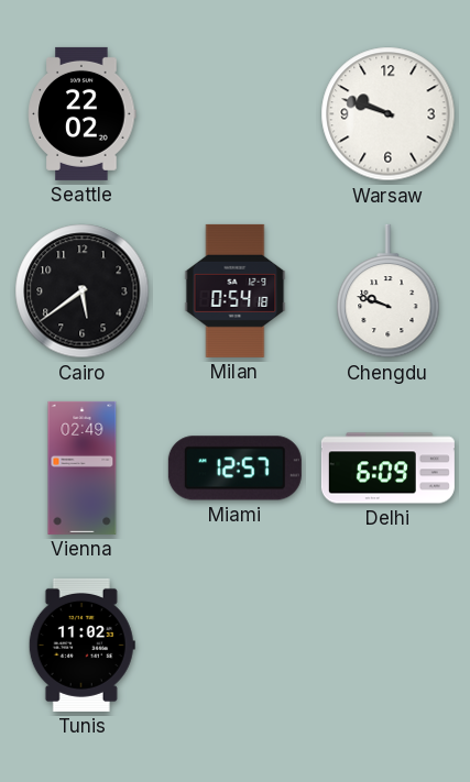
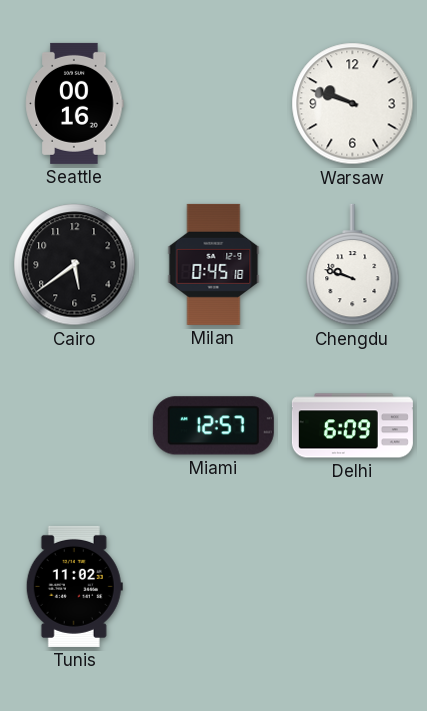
Seattle: 22:02 -> 00:16 (75, 103)
Milan: 0:54 -> 0:45 (214, 264)
Vienna: 02:49 -> none (83, 467)
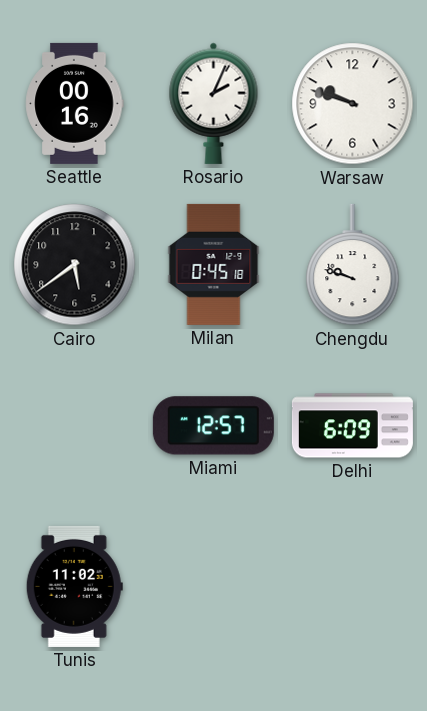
Rosario: none -> 2:04 (214, 103)
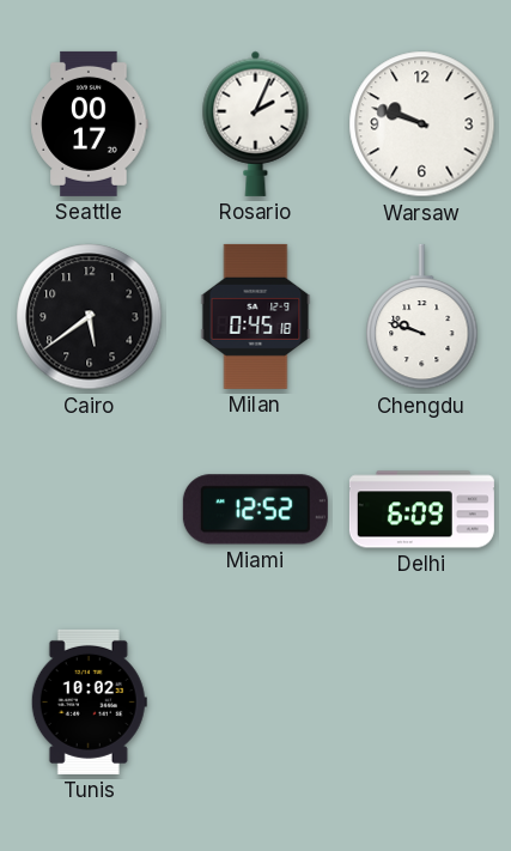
Seattle: 00:16 -> 00:17 (90, 123)
Miami: 12:57 -> 12:52 (255, 510)
Tunis: 11:02 -> 10:02 (89, 701)
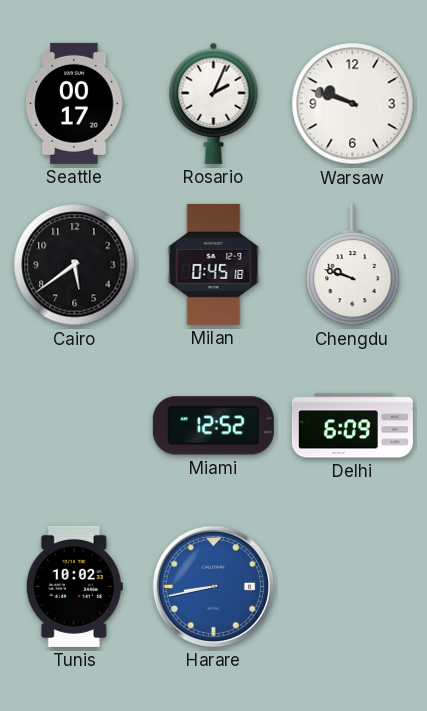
Harare: none -> 8:43 (213, 586)
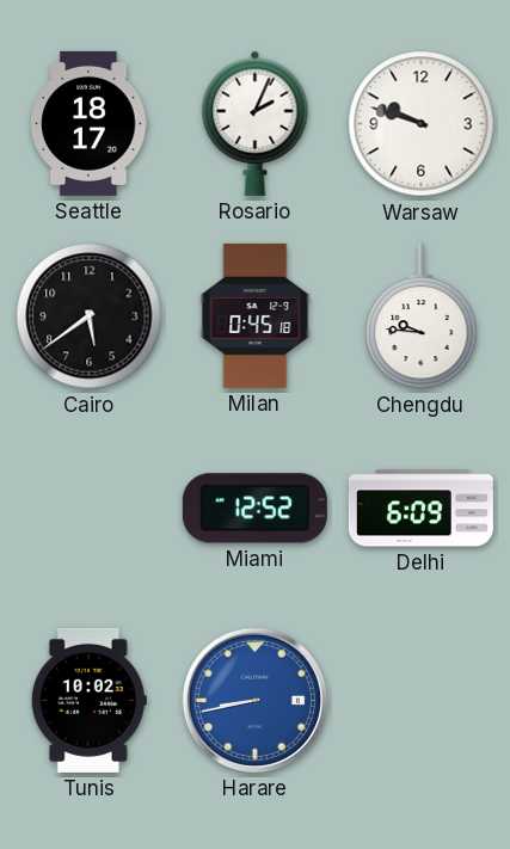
Seattle: 00:17 -> 18:17 (90, 123)
Chengdu: 9:48 -> 9:46 (422, 316)
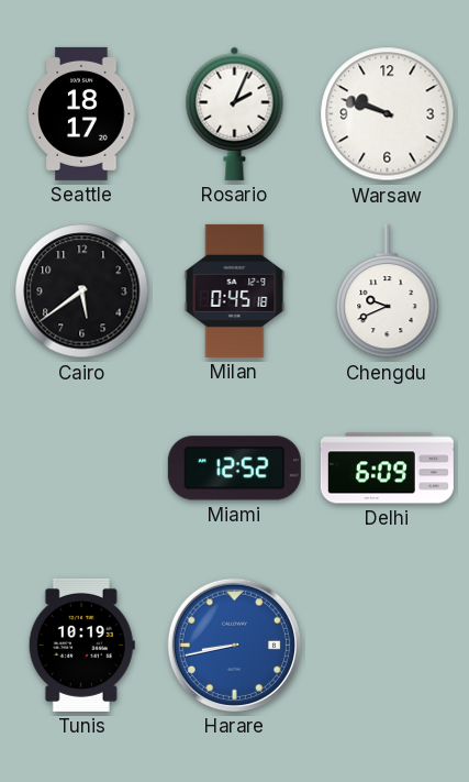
Chengdu: 9:46 -> 9:41 (388, 291)
Tunis: 10:02 -> 10:19 (81, 645)
